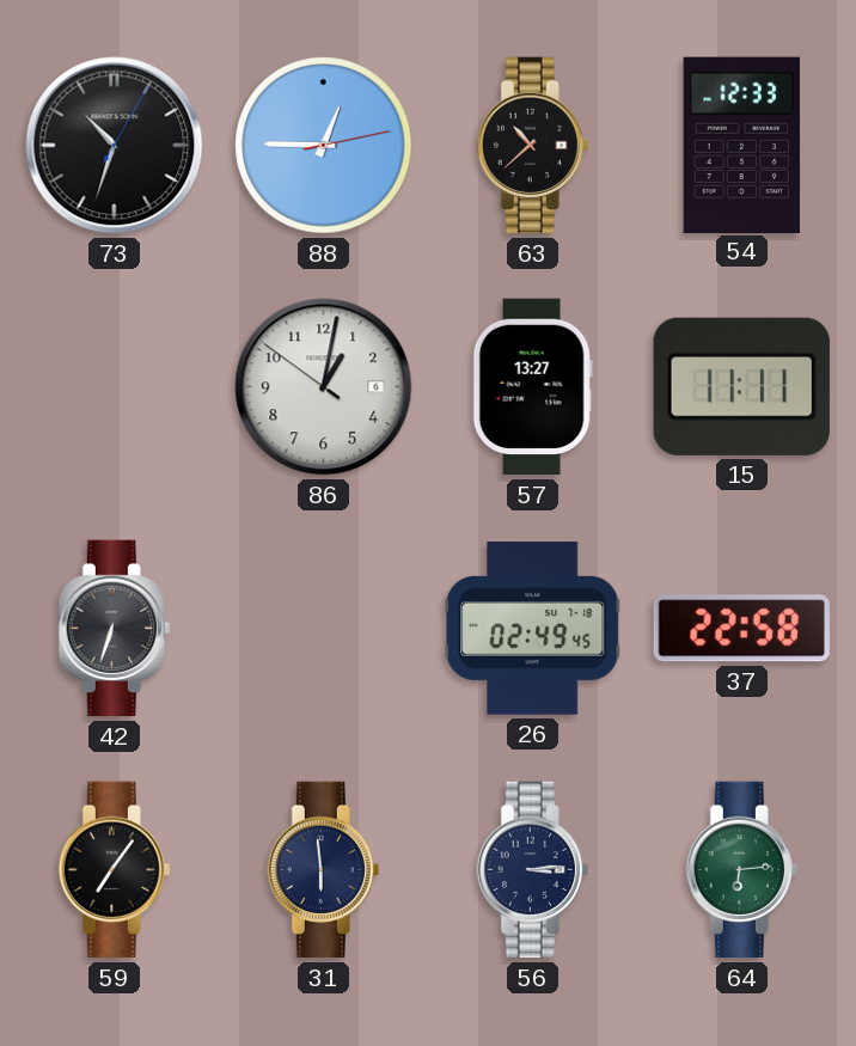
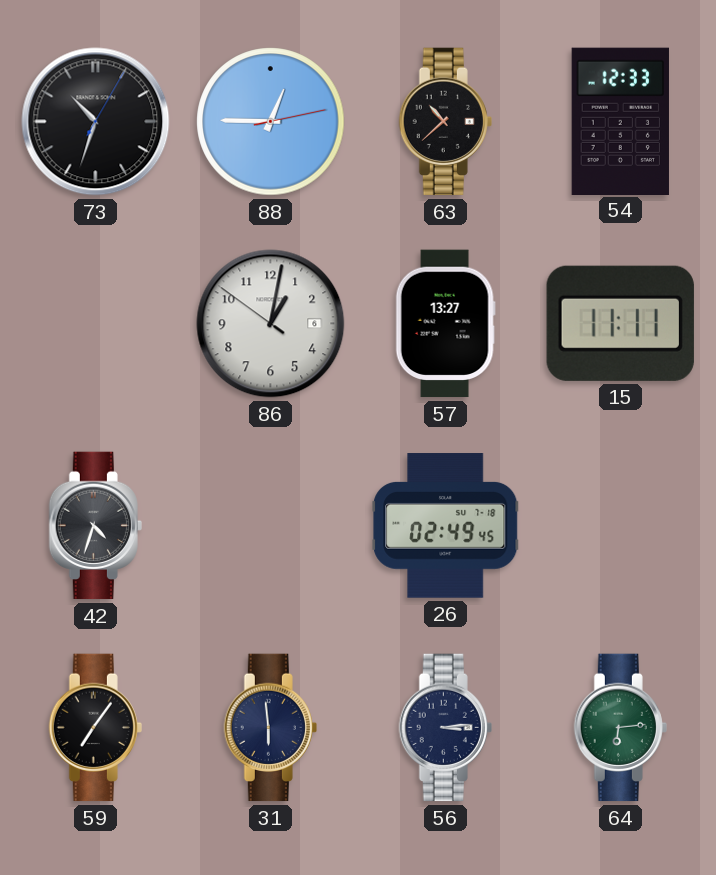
42: 6:33 -> 4:33 (95, 526)
37: 22:58 -> none (741, 629)
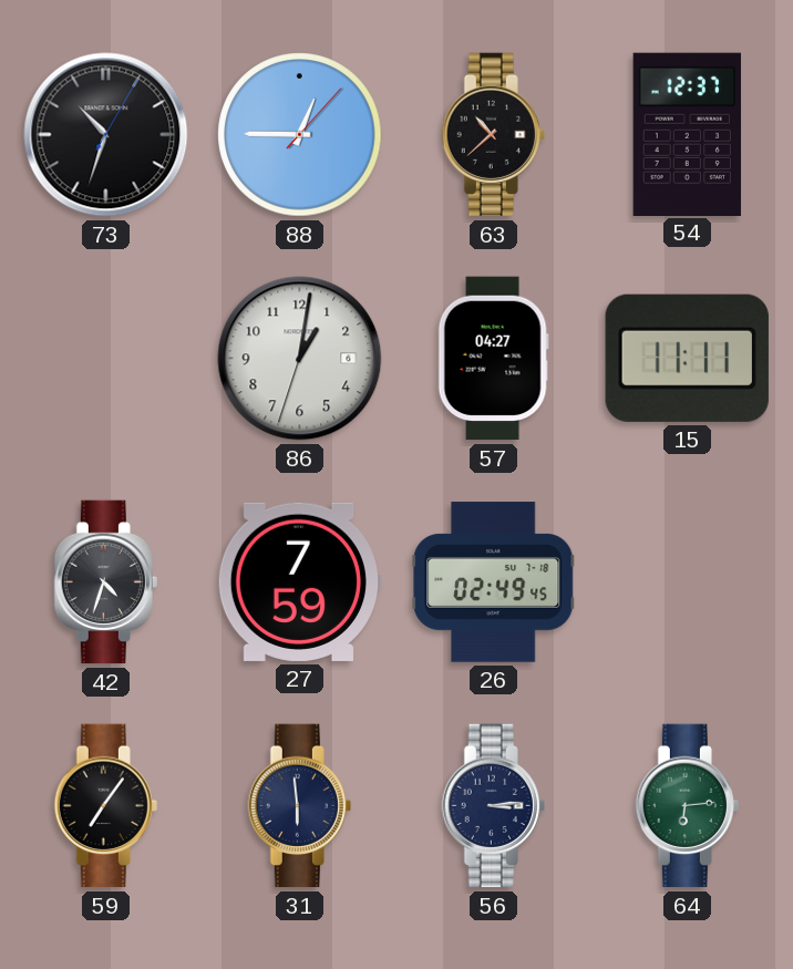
88: 12:45:13 -> 12:45:07 (300, 135)
54: 12:33 -> 12:37 (687, 134)
86: 1:01:51 -> 1:01:33 (300, 359)
57: 13:27 -> 04:27 (493, 359)
27: none -> 7:59 (298, 581)
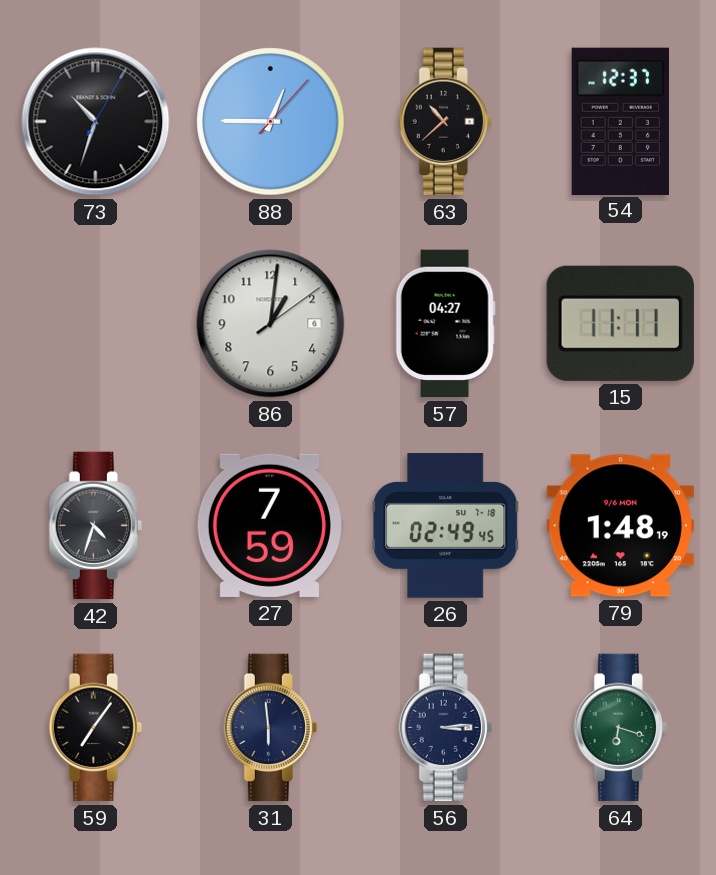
86: 1:01:33 -> 1:01:09 (271, 324)
79: none -> 1:48 (620, 526)
64: 6:14 -> 6:18 (620, 728)
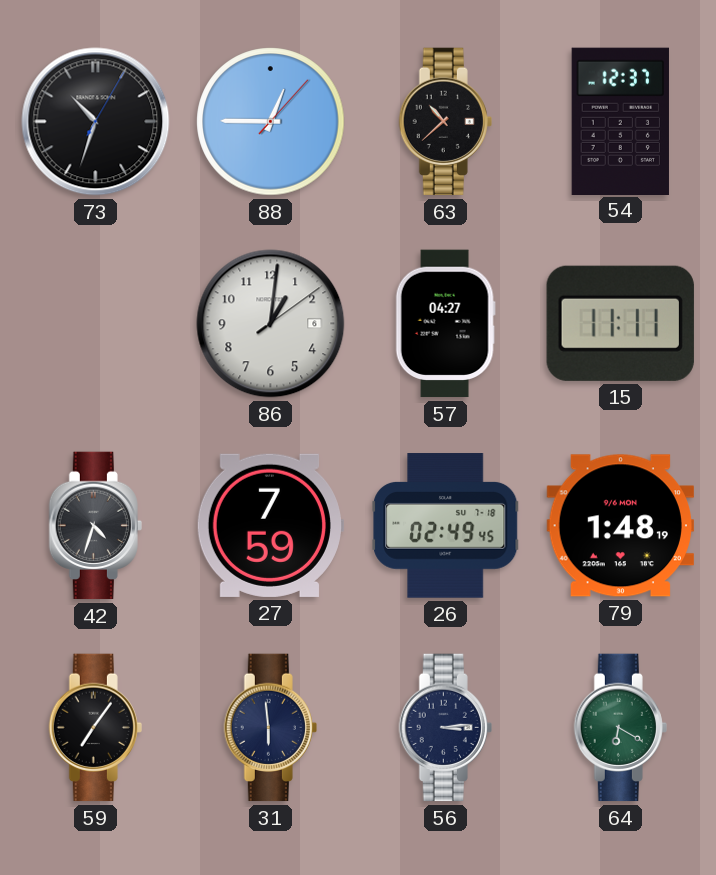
64: 6:18 -> 6:20 (620, 728)
